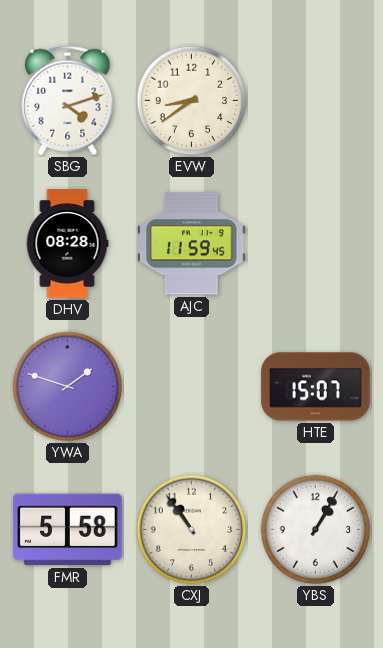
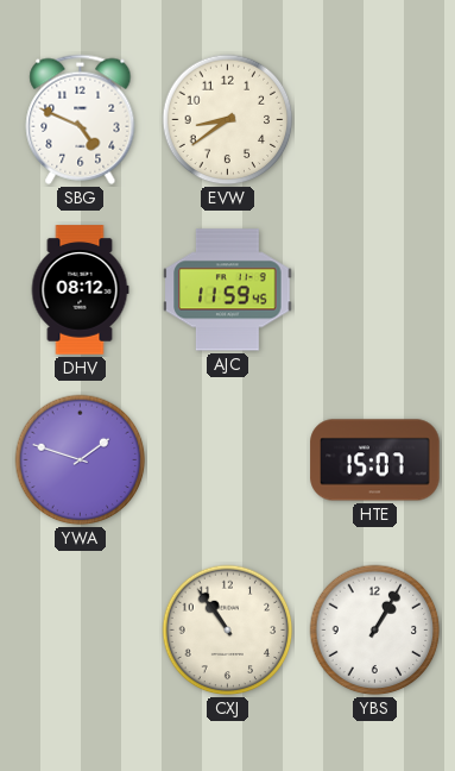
SBG: 4:12 -> 4:49 (81, 119)
DHV: 08:28 -> 08:12 (80, 290)
FMR: 5:58 -> none (68, 530)
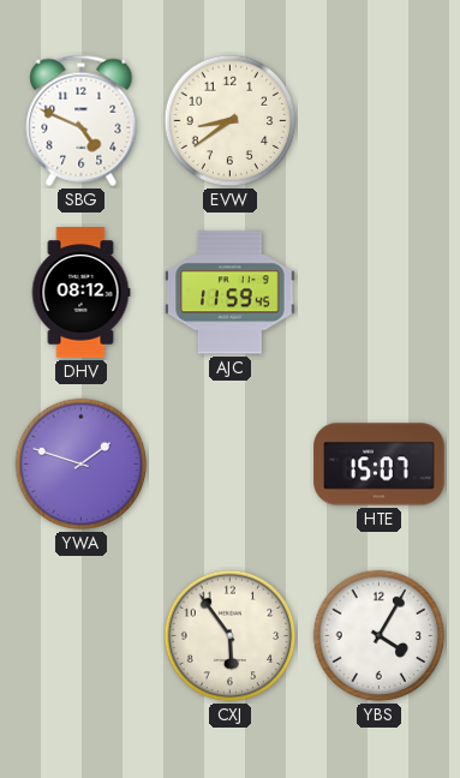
CXJ: 10:54 -> 5:54 (231, 636)
YBS: 1:05 -> 4:05 (380, 636)
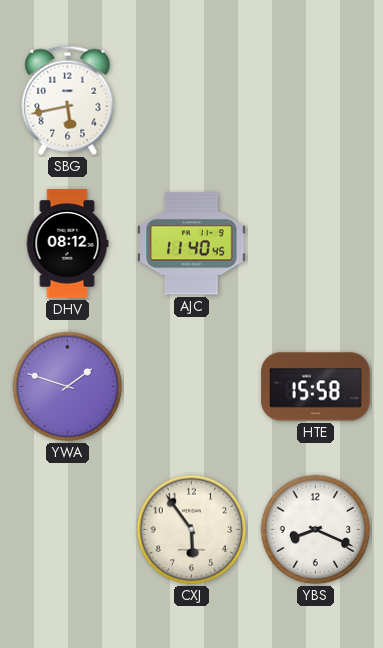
SBG: 4:49 -> 5:43 (68, 100)
EVW: 8:39 -> none (231, 121)
AJC: 11:59 -> 11:40 (192, 244)
HTE: 15:07 -> 15:58 (316, 387)
YBS: 4:05 -> 8:19 (316, 530)
